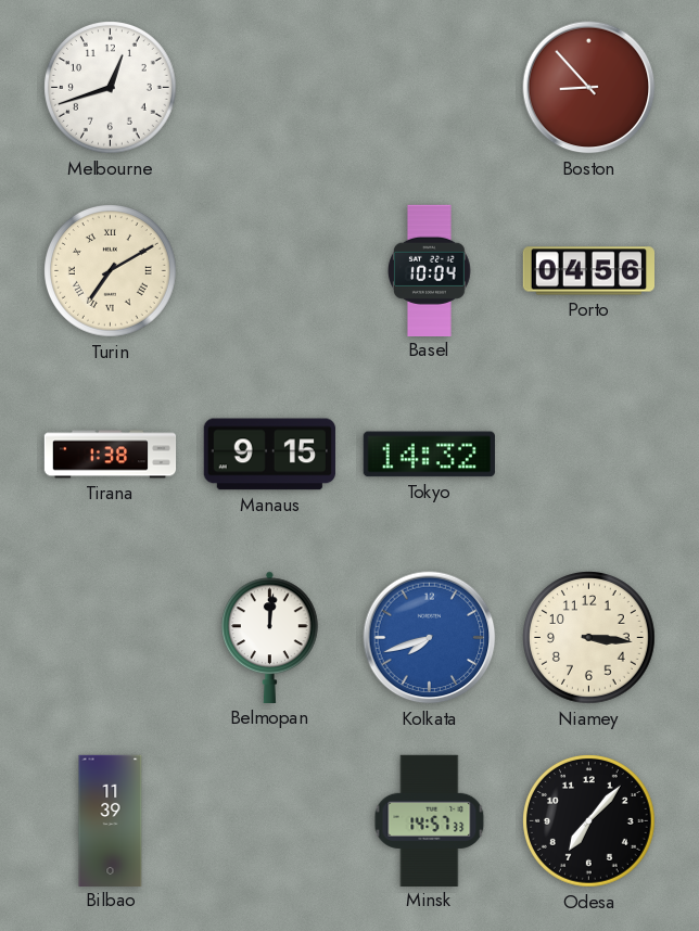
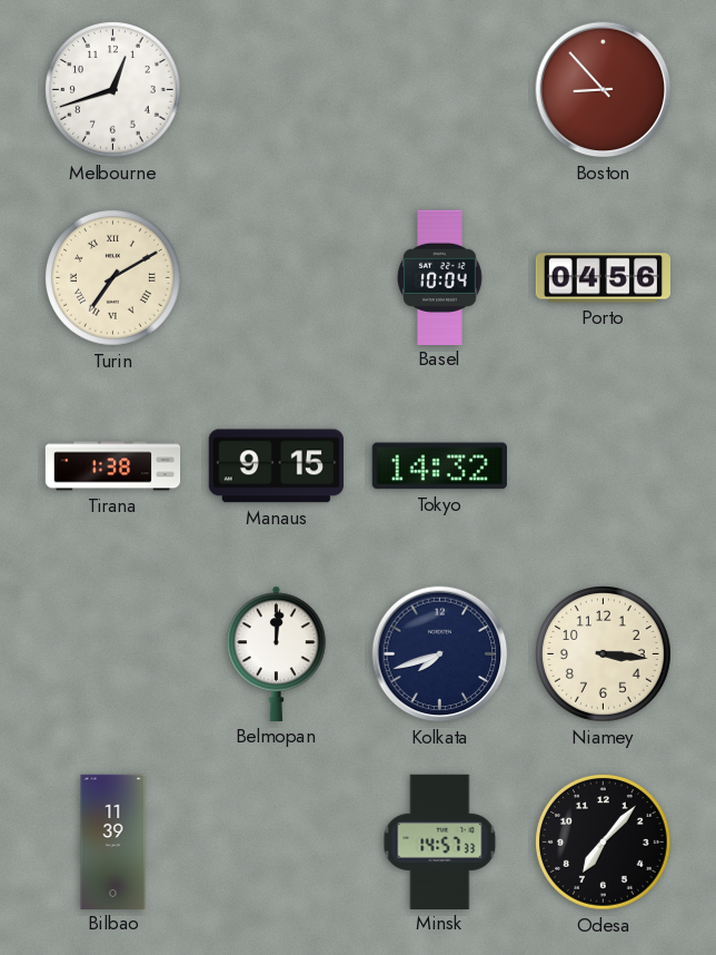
Kolkata dial: blue -> navy (440, 654)
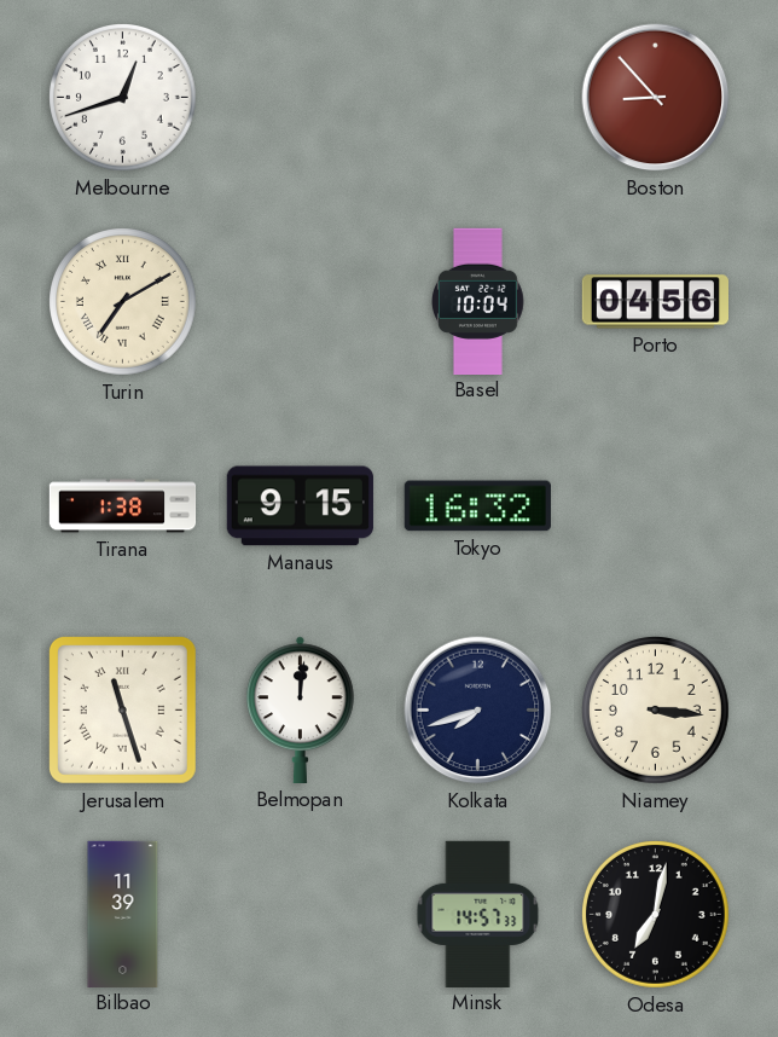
Tokyo: 14:32 -> 16:32 (477, 506)
Jerusalem: none -> 11:27 (122, 709)
Odesa: 7:07 -> 7:02 (656, 915)
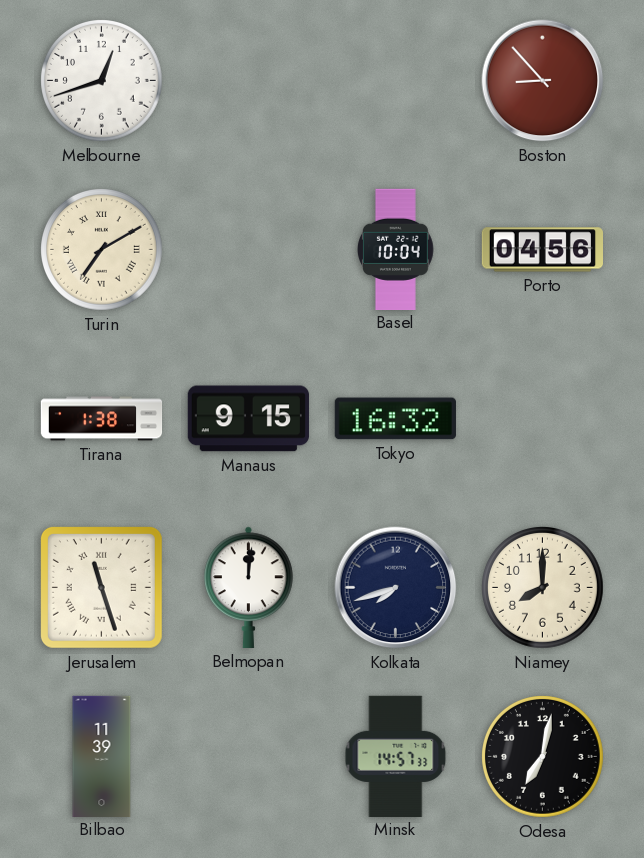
Niamey: 3:16 -> 8:00 (543, 588)
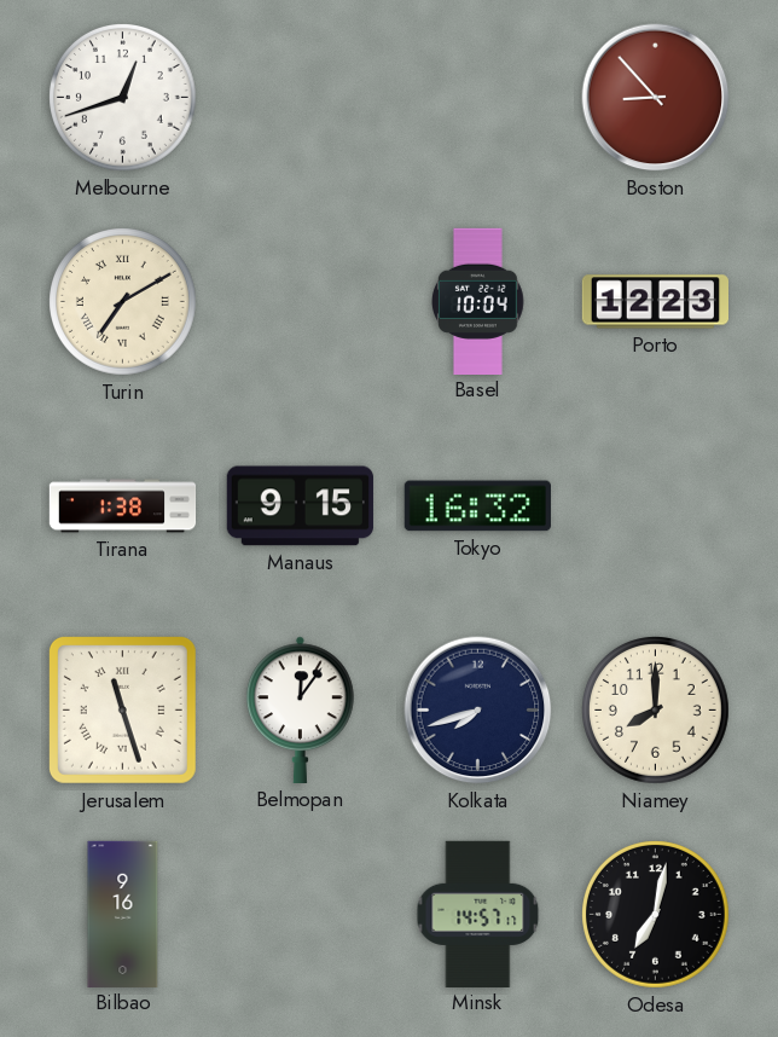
Porto: 04:56 -> 12:23 (655, 302)
Belmopan: 12:01 -> 12:06 (301, 709)
Bilbao: 11:39 -> 9:16 (123, 914)
Minsk: 14:57:33 -> 14:57:17 (478, 914)
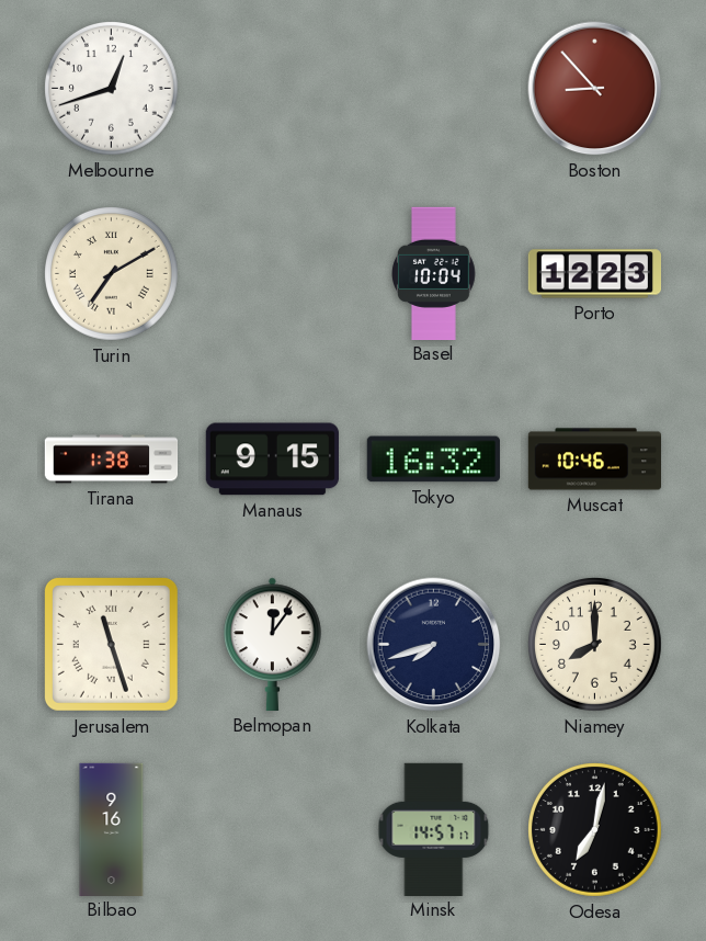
Muscat: none -> 10:46 (594, 460)
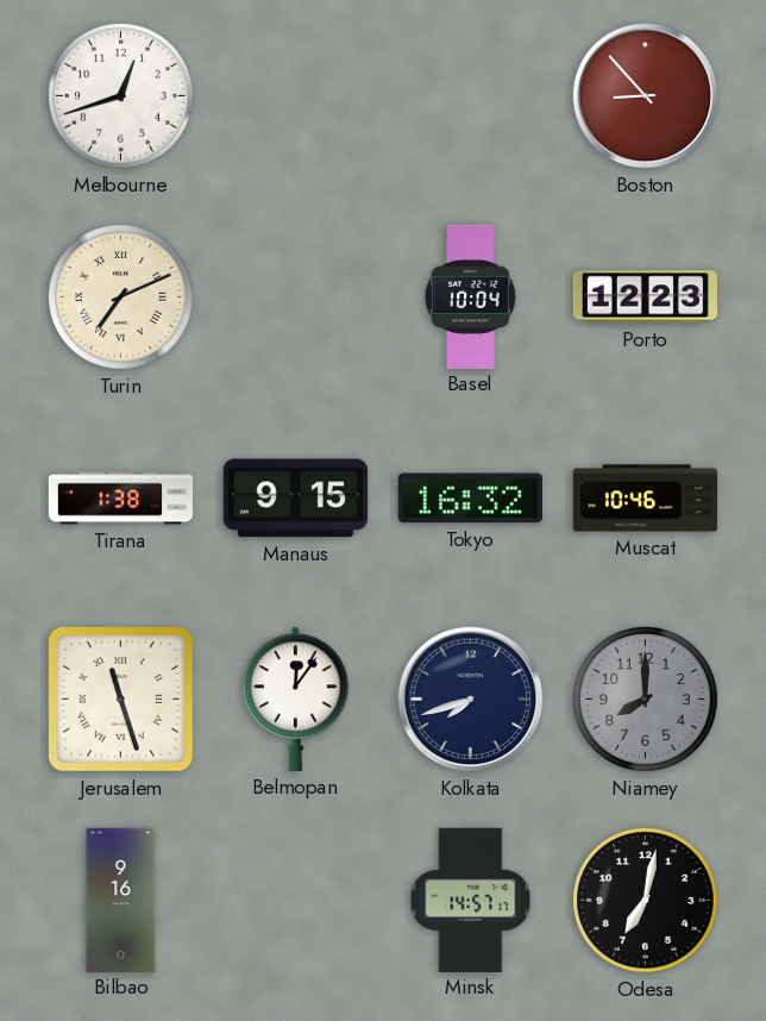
Turin: 7:10 -> 7:11 (121, 297)
Niamey dial: cream -> grey (646, 700)
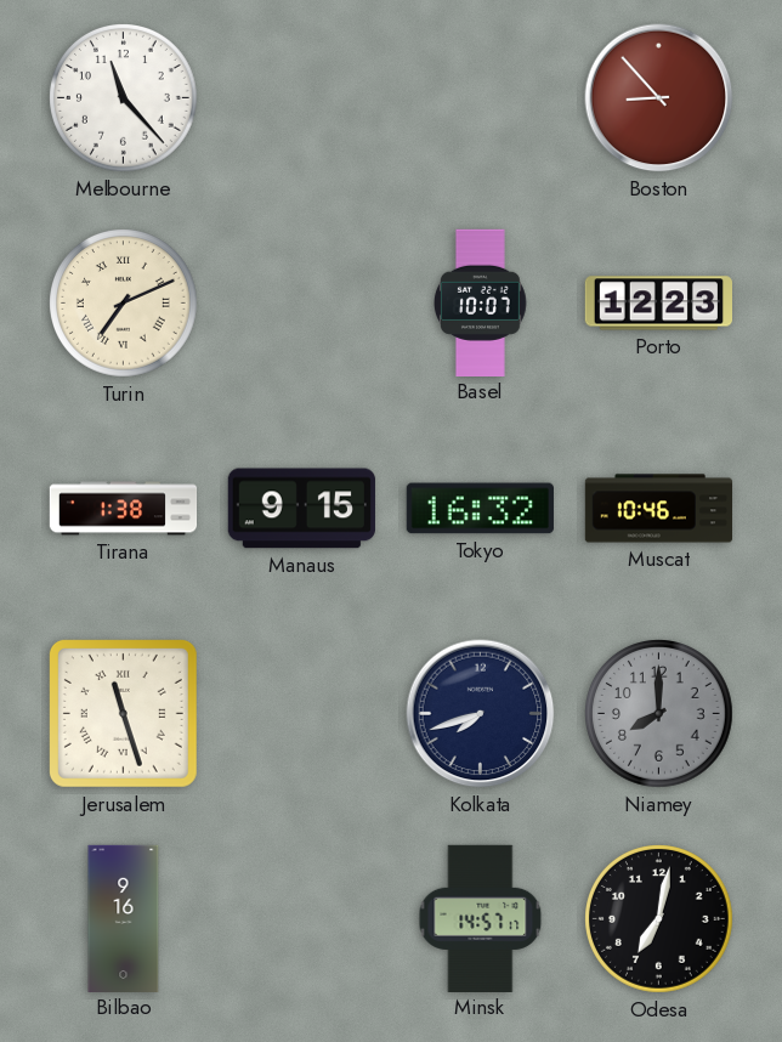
Melbourne: 12:42 -> 11:23 (124, 98)
Basel: 10:04 -> 10:07 (481, 302)
Belmopan: 12:06 -> none (296, 699)
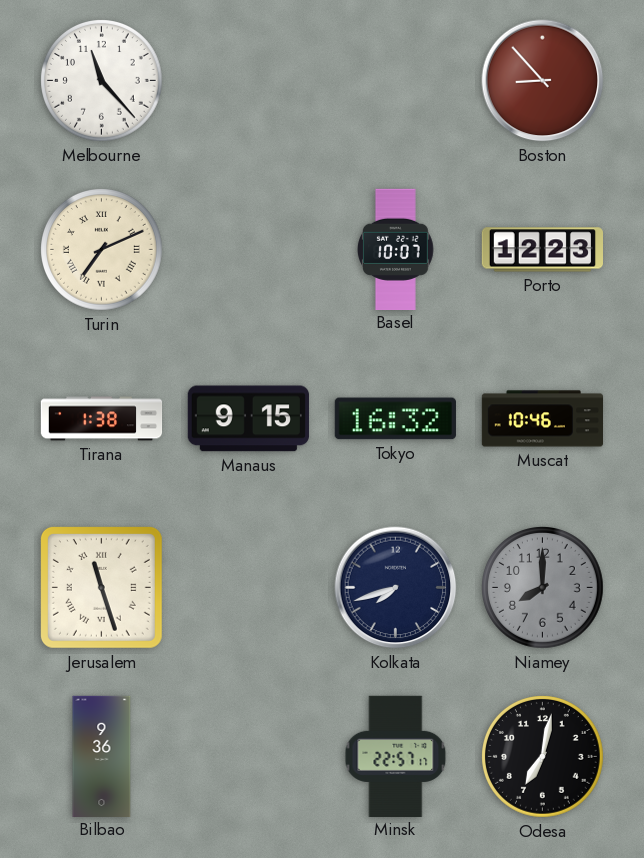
Bilbao: 9:16 -> 9:36 (102, 756)
Minsk: 14:57 -> 22:57 (396, 756)
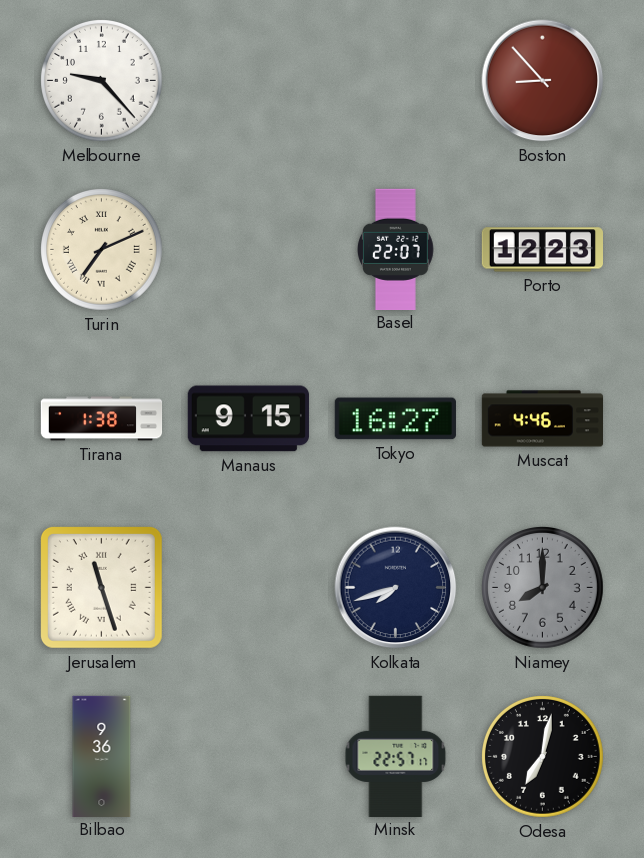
Melbourne: 11:23 -> 9:23 (102, 81)
Basel: 10:07 -> 22:07 (396, 249)
Tokyo: 16:32 -> 16:27 (395, 419)
Muscat: 10:46 -> 4:46 (542, 419)
